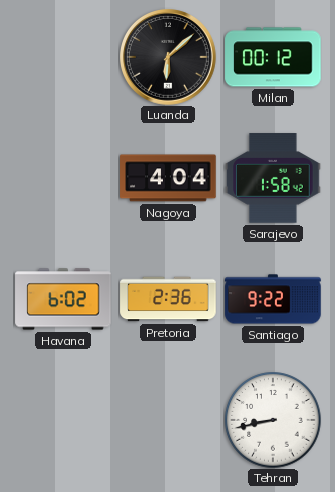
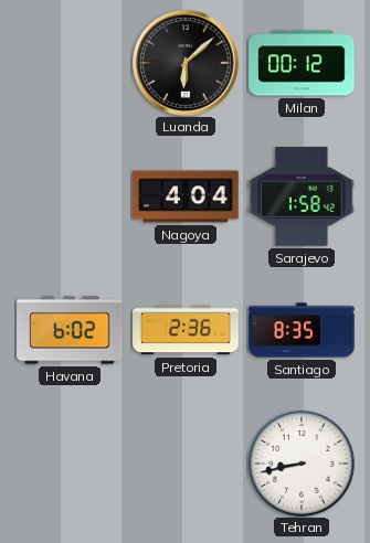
Santiago: 9:22 -> 8:35 (302, 330)
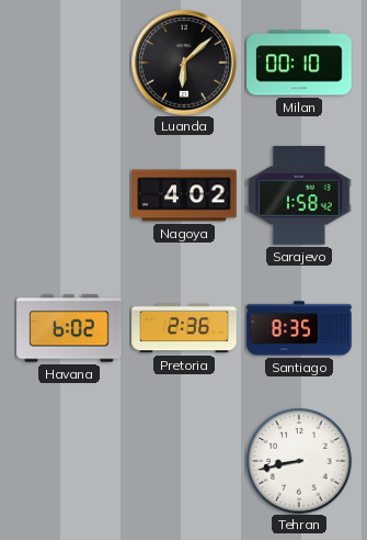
Milan: 00:12 -> 00:10 (299, 63)
Nagoya: 4:04 -> 4:02 (184, 195)
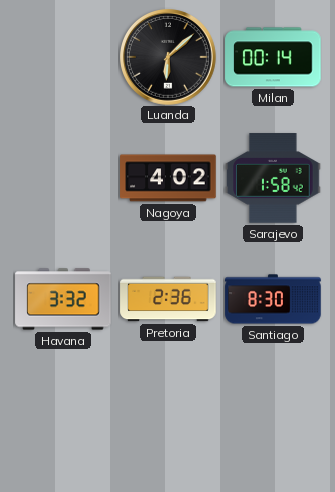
Milan: 00:10 -> 00:14 (273, 57)
Havana: 6:02 -> 3:32 (63, 299)
Santiago: 8:35 -> 8:30 (273, 299)
Tehran: 8:43 -> none (299, 461)
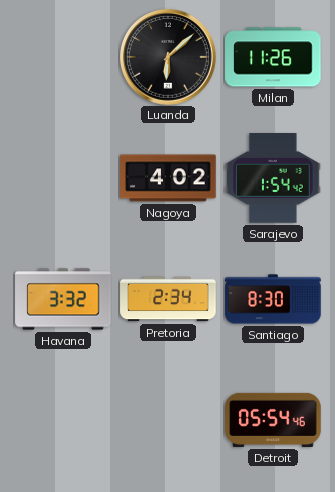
Milan: 00:14 -> 11:26 (273, 57)
Sarajevo: 1:58 -> 1:54 (273, 178)
Pretoria: 2:36 -> 2:34 (168, 299)
Detroit: none -> 05:54 (273, 420)
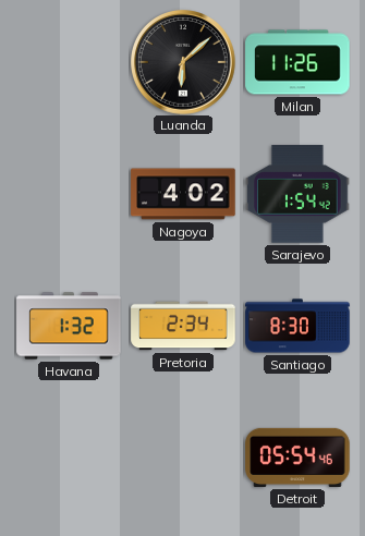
Havana: 3:32 -> 1:32 (69, 326)
